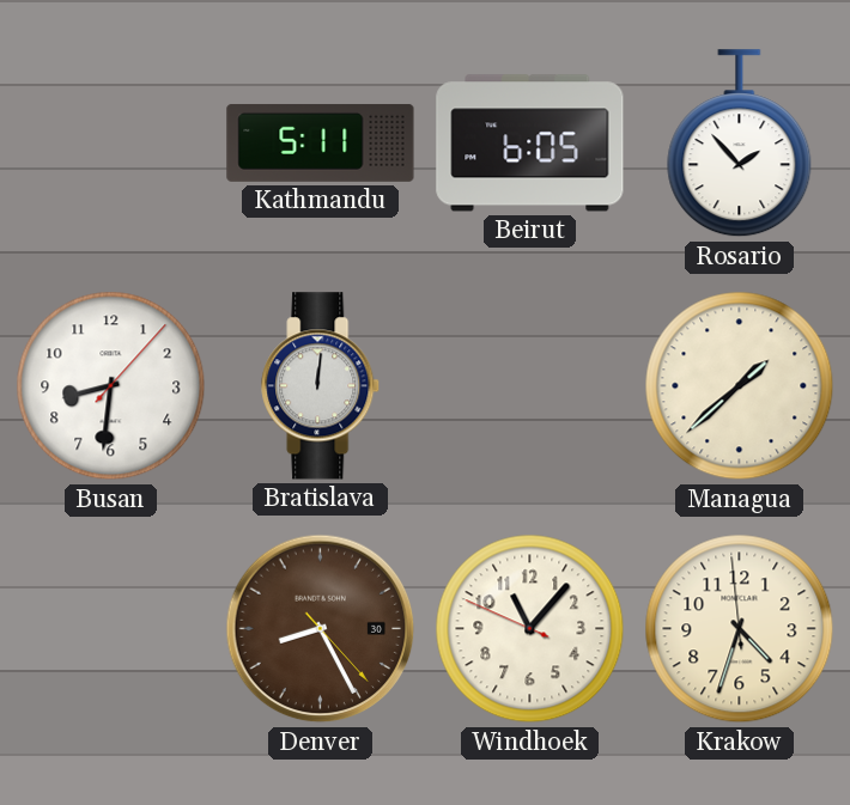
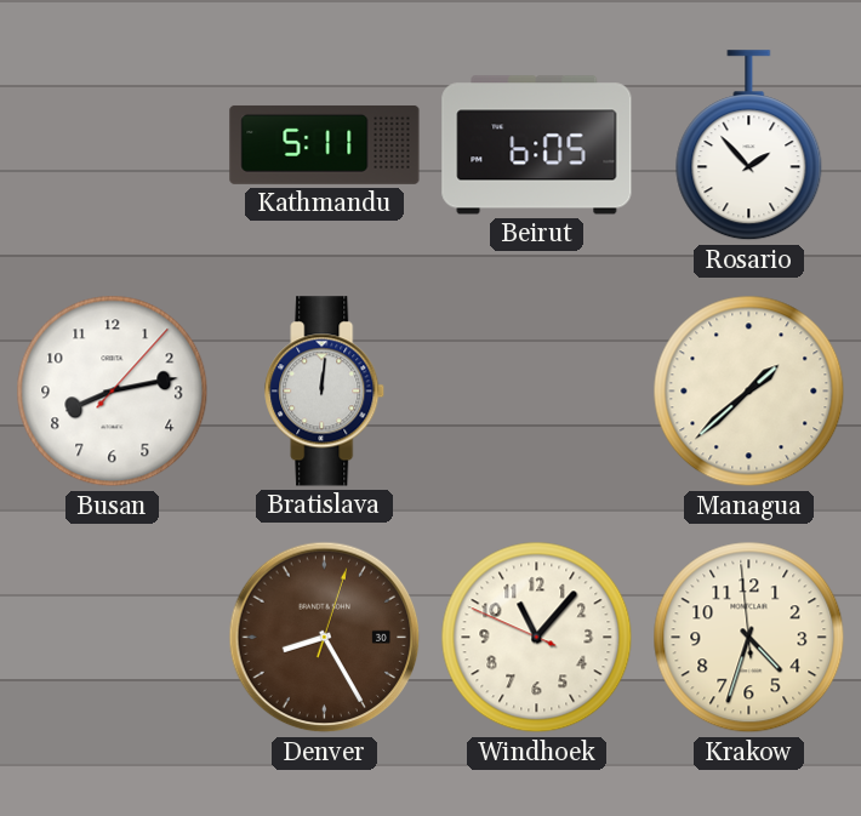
Busan: 8:31 -> 8:13 (113, 392)
Denver: 8:25:23 -> 8:25:03 (325, 638)
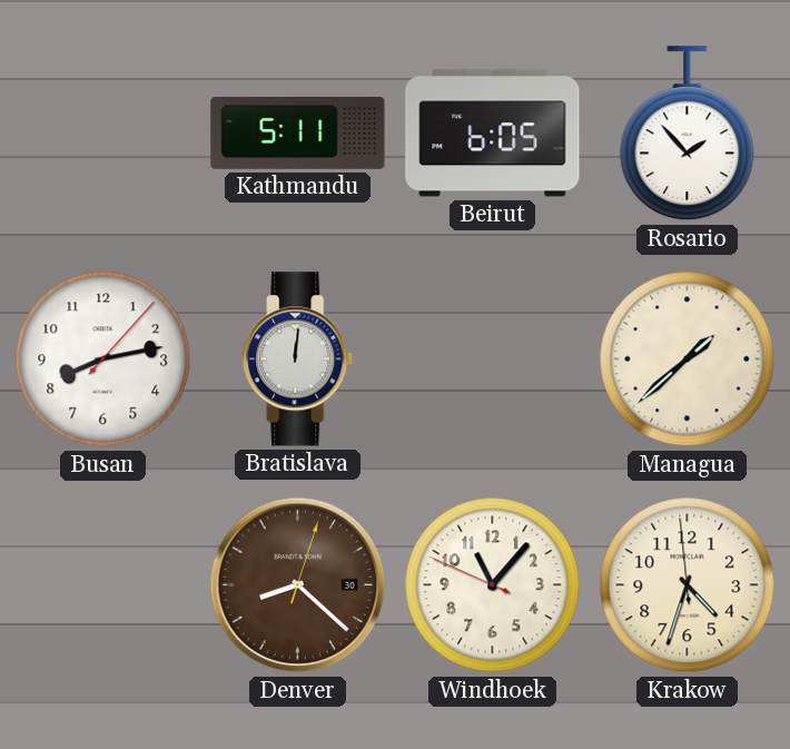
Denver: 8:25 -> 8:22 (298, 585)
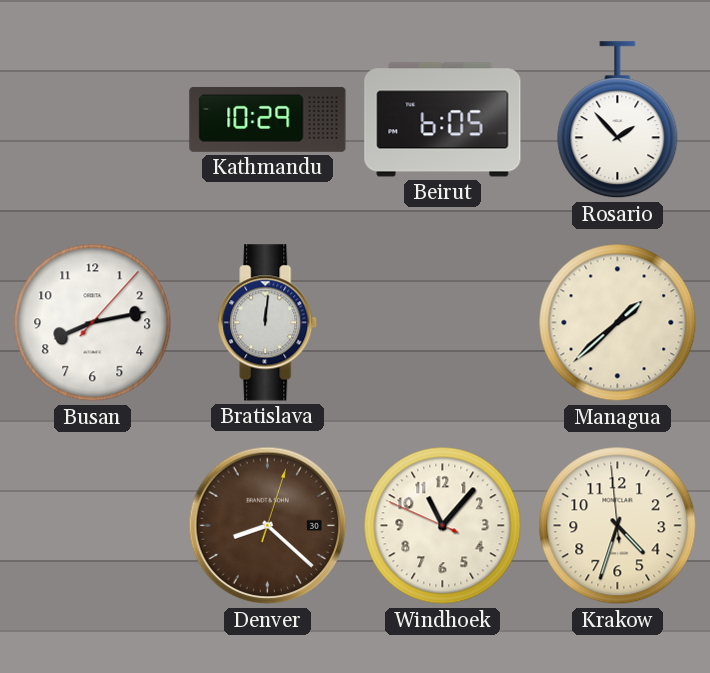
Kathmandu: 5:11 -> 10:29 (268, 119)
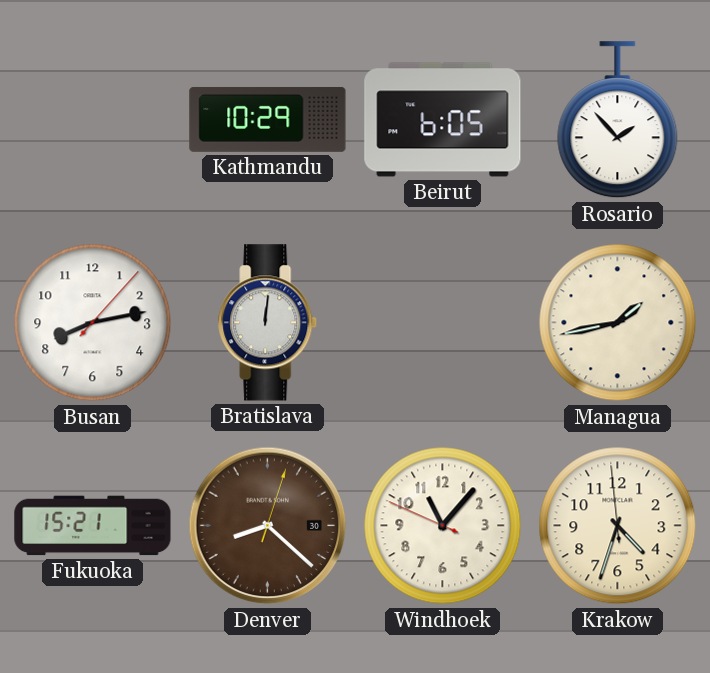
Managua: 1:38 -> 1:43 (618, 323)
Fukuoka: none -> 15:21 (93, 526)
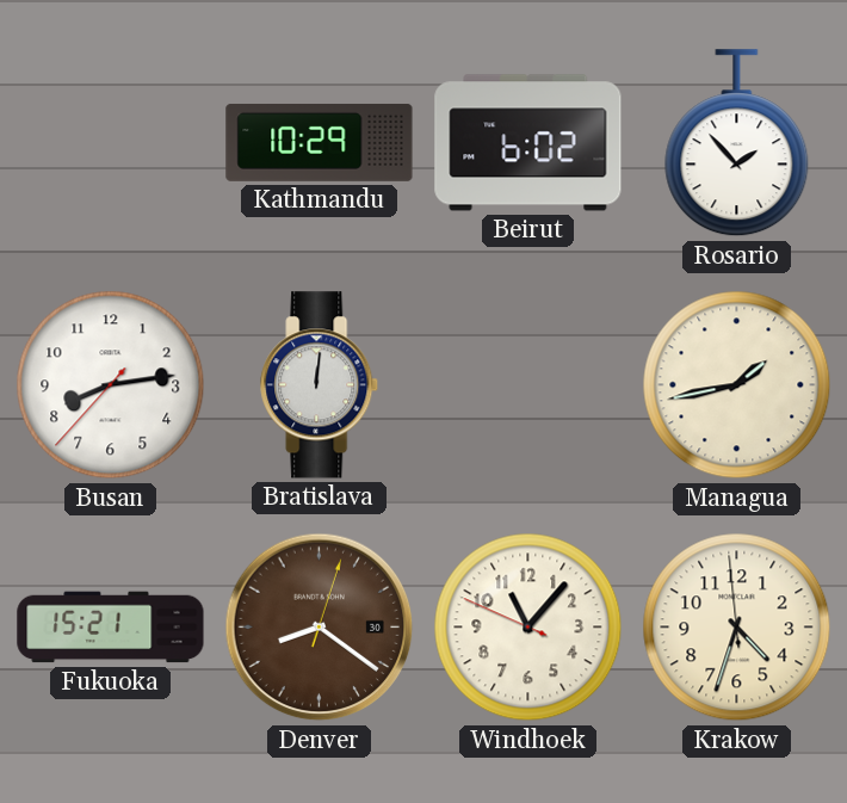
Beirut: 6:05 -> 6:02 (528, 143)
Busan: 8:13:07 -> 8:13:37 (111, 385)
Denver: 8:22 -> 8:21 (320, 628)
